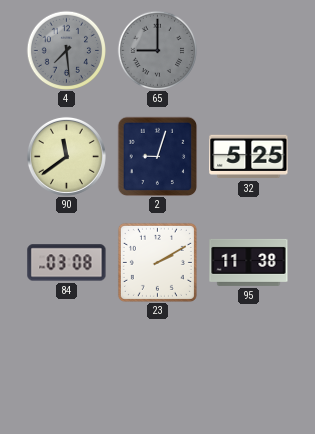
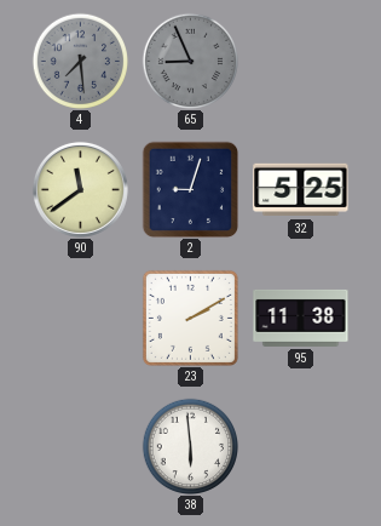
65: 9:00 -> 8:56 (190, 61)
84: 03:08 -> none (67, 263)
38: none -> 5:59 (190, 446)
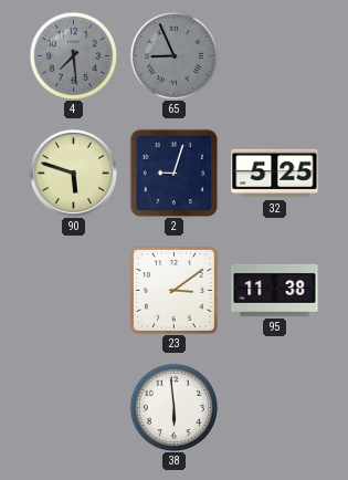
90: 11:39 -> 5:48 (73, 173)
23: 2:10 -> 3:09 (173, 290)
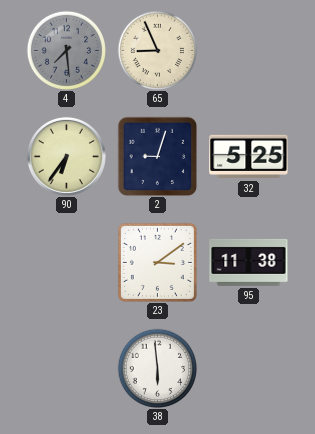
65 dial: grey -> cream (157, 50)
90: 5:48 -> 6:36 (66, 156)
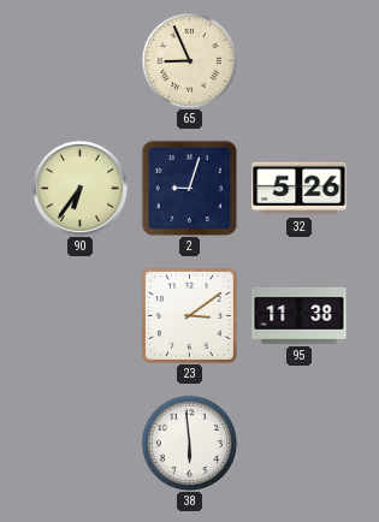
4: 7:29 -> none (66, 50)
32: 5:25 -> 5:26 (300, 189)
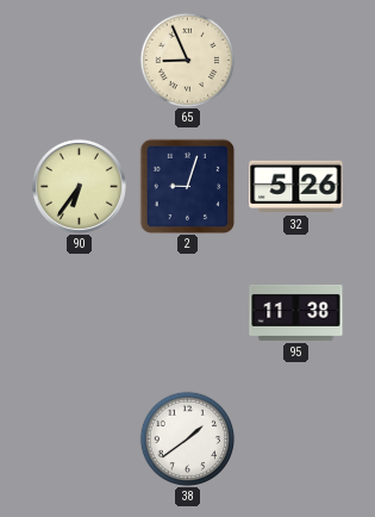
23: 3:09 -> none (189, 315)
38: 5:59 -> 1:39 (187, 438)
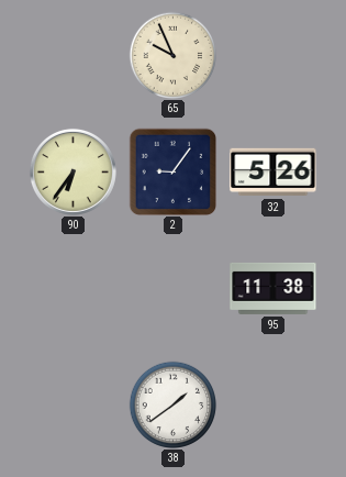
65: 8:56 -> 9:56 (172, 55)
2: 9:03 -> 9:06 (172, 171)
